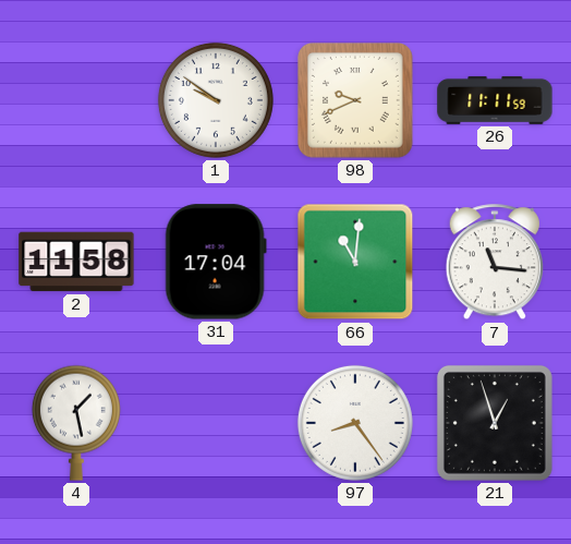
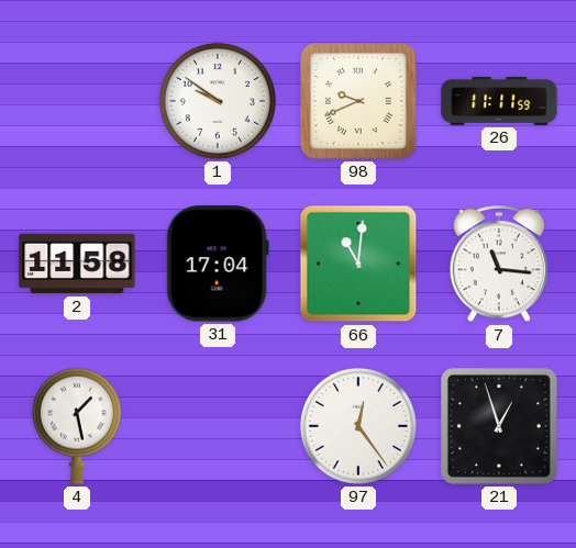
97: 8:24 -> 12:24 (358, 426)
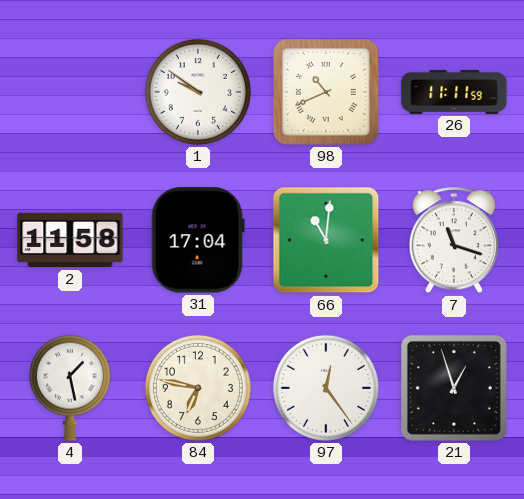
98: 9:41 -> 10:41 (327, 93)
7: 11:16 -> 11:18 (454, 241)
84: none -> 6:47 (198, 388)
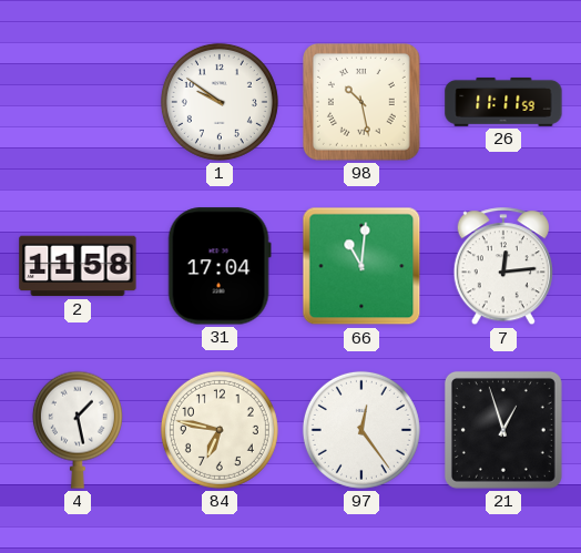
98: 10:41 -> 10:28 (363, 103)
7: 11:18 -> 12:14 (503, 267)
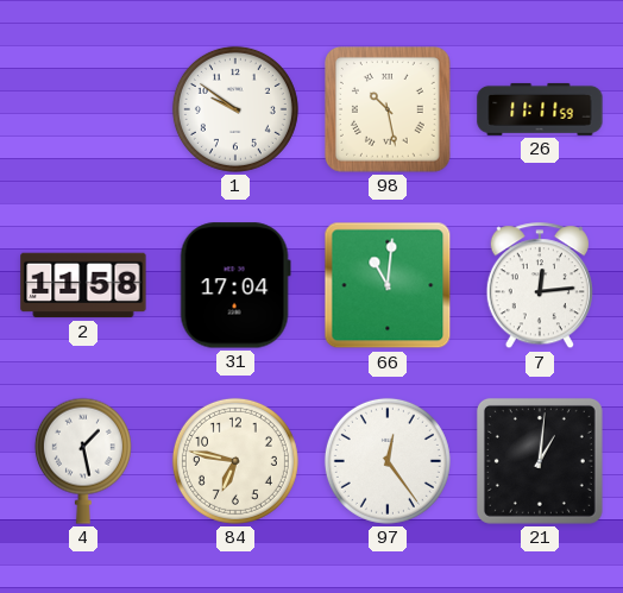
21: 12:57 -> 1:01 (540, 461)
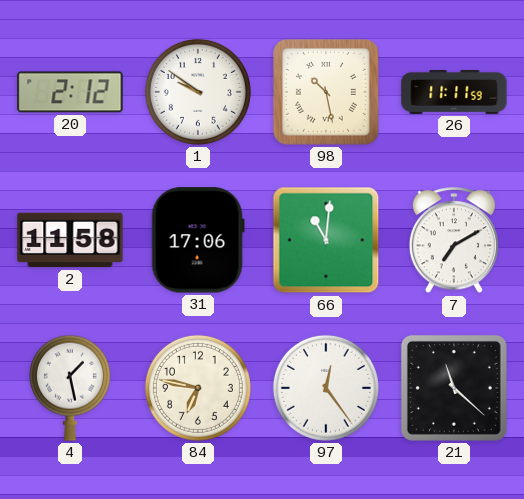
20: none -> 2:12 (70, 92)
31: 17:04 -> 17:06 (198, 240)
7: 12:14 -> 7:10 (454, 241)
21: 1:01 -> 11:22 (454, 388)
